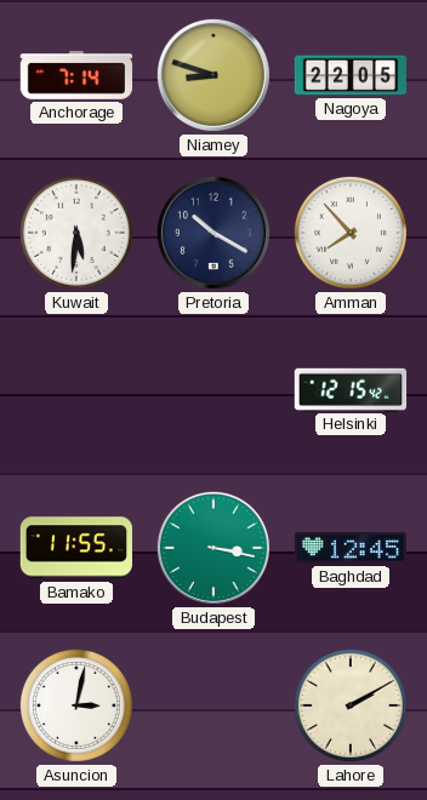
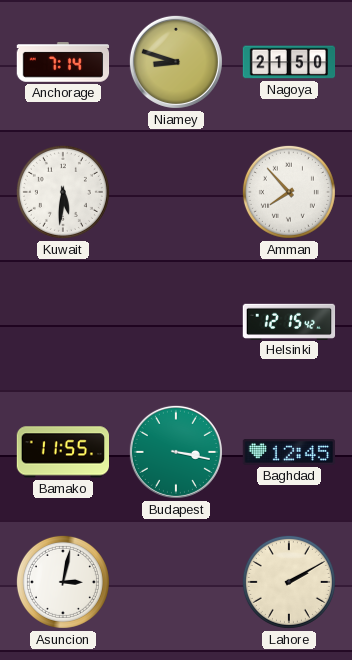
Nagoya: 22:05 -> 21:50 (289, 62)
Pretoria: 10:20 -> none (213, 233)
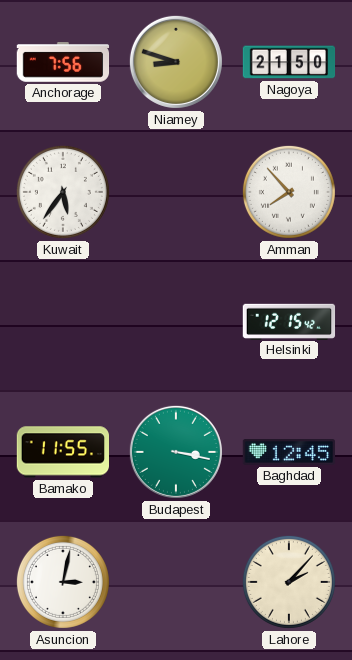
Anchorage: 7:14 -> 7:56 (63, 62)
Kuwait: 5:31 -> 5:36 (63, 192)
Lahore: 2:10 -> 2:07 (289, 582)
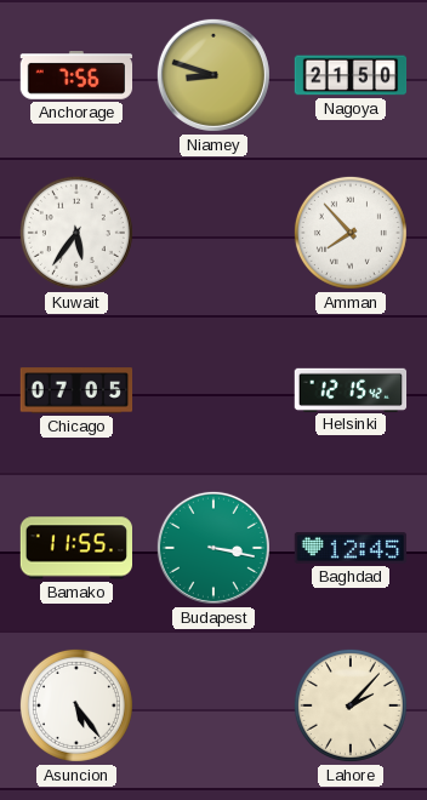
Chicago: none -> 07:05 (76, 390)
Asuncion: 3:02 -> 5:24 (76, 705)
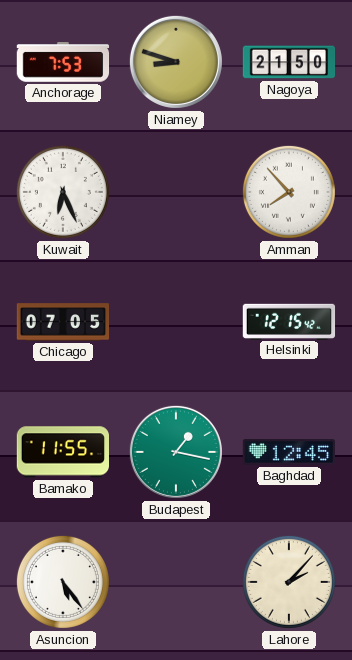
Anchorage: 7:56 -> 7:53 (63, 62)
Kuwait: 5:36 -> 6:26 (63, 192)
Budapest: 3:17 -> 1:17 (176, 452)
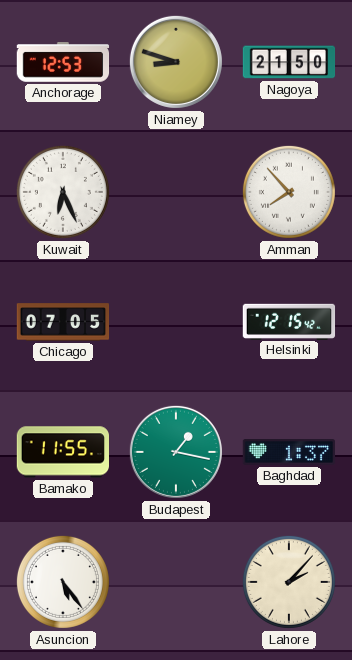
Anchorage: 7:53 -> 12:53 (63, 62)
Baghdad: 12:45 -> 1:37 (289, 452)
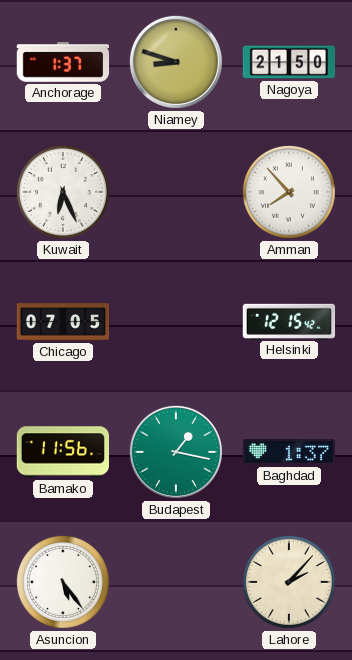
Anchorage: 12:53 -> 1:37 (63, 62)
Bamako: 11:55 -> 11:56 (63, 452)
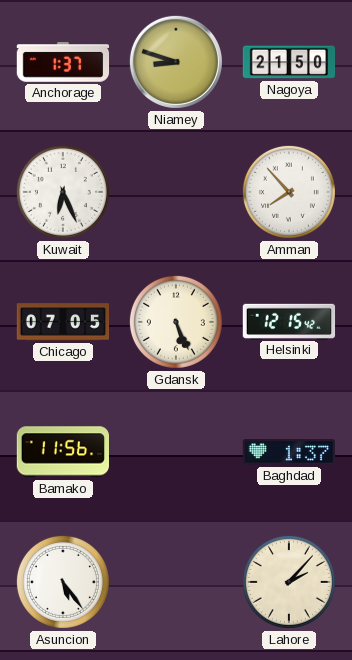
Gdansk: none -> 5:26 (176, 322)
Budapest: 1:17 -> none (176, 452)
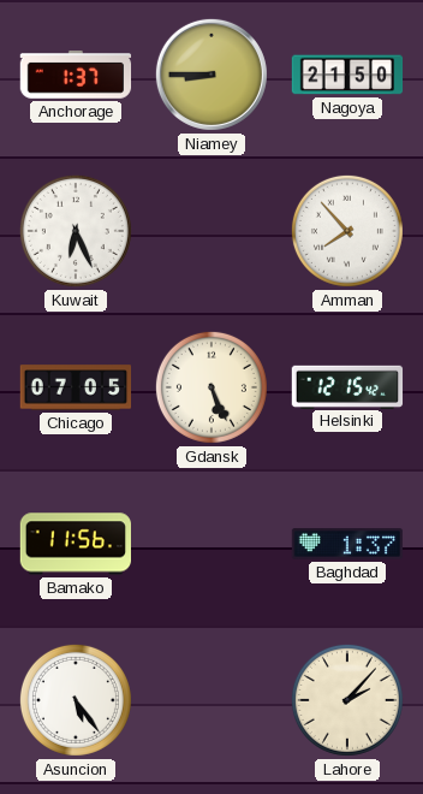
Niamey: 8:48 -> 8:45 (211, 75)
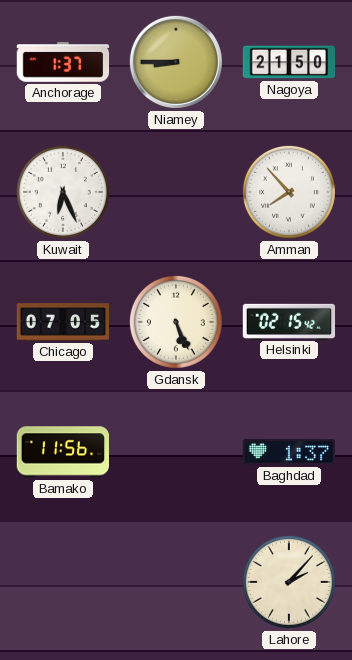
Helsinki: 12:15 -> 02:15 (289, 321)
Asuncion: 5:24 -> none (76, 700)
